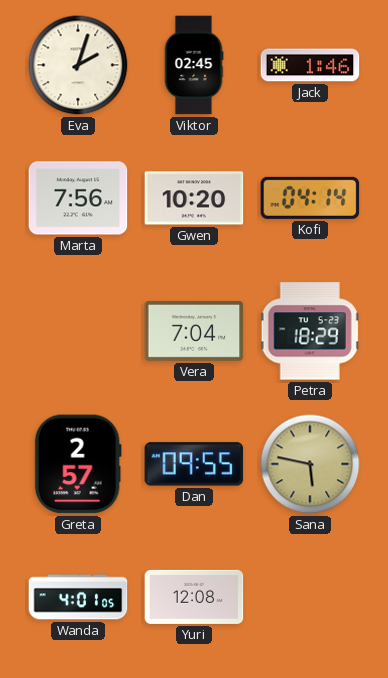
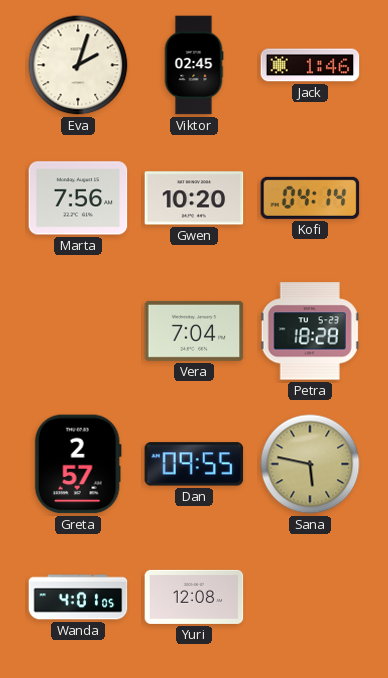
Petra: 18:29 -> 18:28 (310, 331)
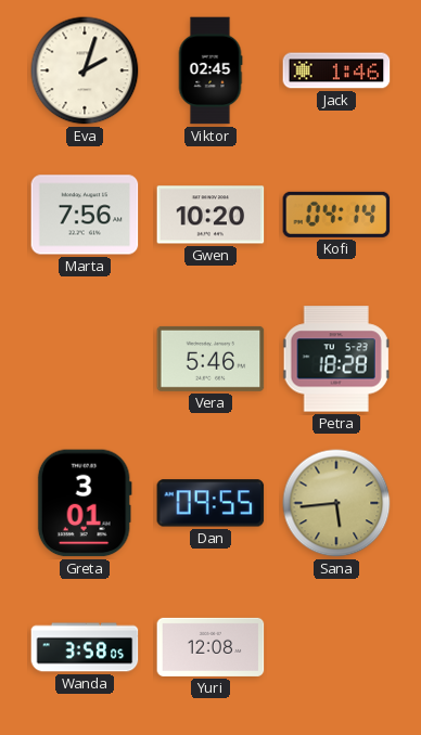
Vera: 7:04 -> 5:46 (210, 359)
Greta: 2:57 -> 3:01 (85, 503)
Sana: 5:47 -> 5:44 (336, 503)
Wanda: 4:01 -> 3:58 (85, 647)
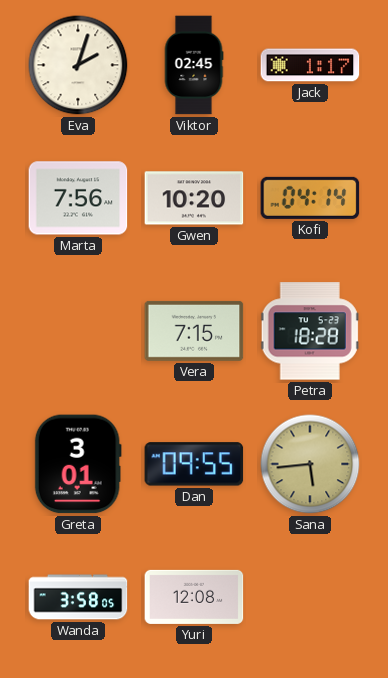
Jack: 1:46 -> 1:17 (310, 65)
Vera: 5:46 -> 7:15 (194, 331)
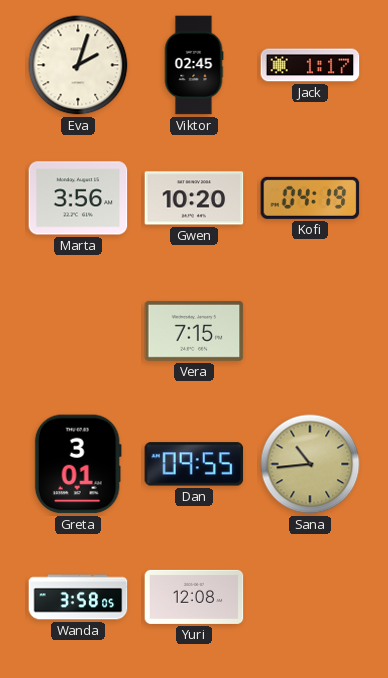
Marta: 7:56 -> 3:56 (78, 198)
Kofi: 04:14 -> 04:19 (310, 198)
Petra: 18:28 -> none (310, 331)
Sana: 5:44 -> 10:44 (310, 464)
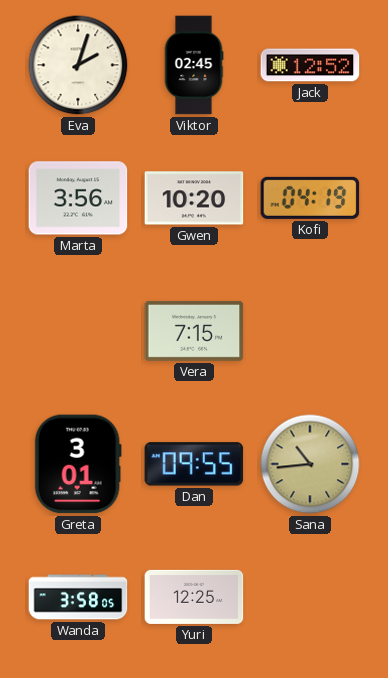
Jack: 1:17 -> 12:52 (310, 65)
Yuri: 12:08 -> 12:25 (194, 597)
